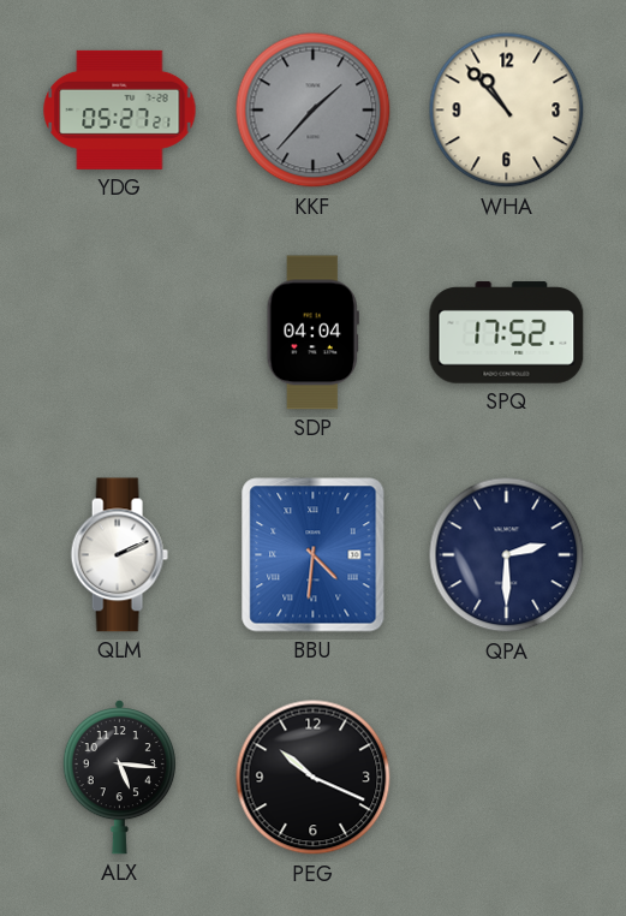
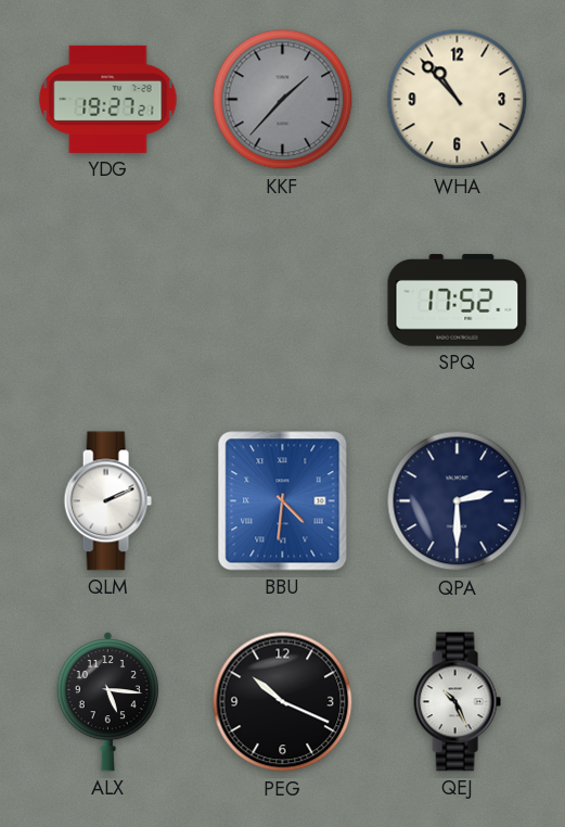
YDG: 05:27 -> 19:27 (108, 99)
SDP: 04:04 -> none (312, 333)
QEJ: none -> 10:26 (457, 702)
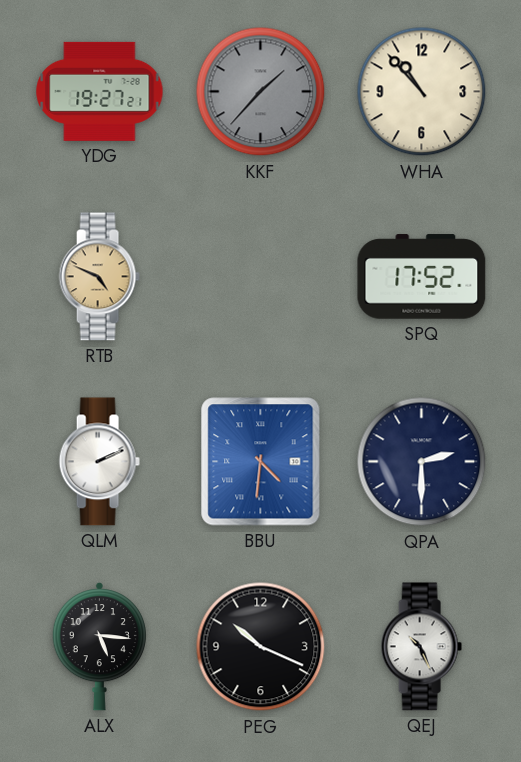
RTB: none -> 4:49 (99, 277)
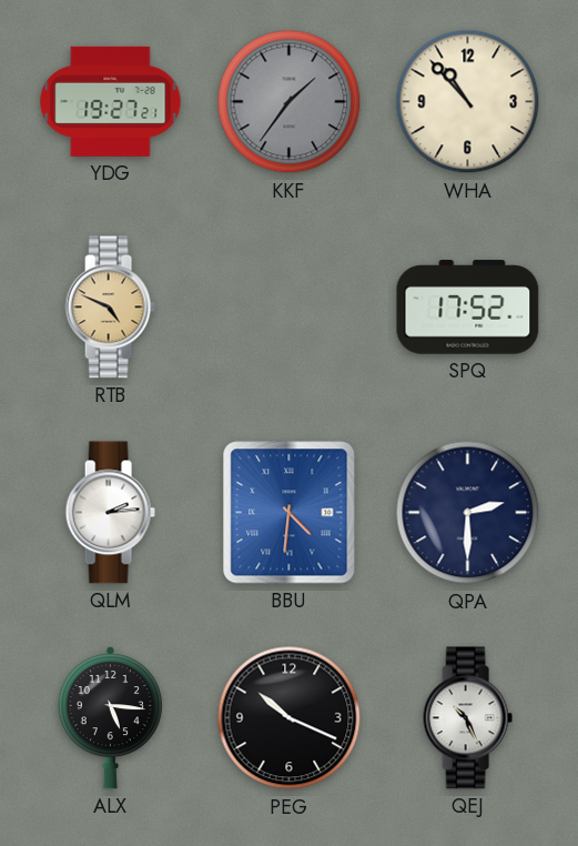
KKF: 1:37 -> 1:36 (290, 102)
QLM: 2:11 -> 2:14 (110, 513)
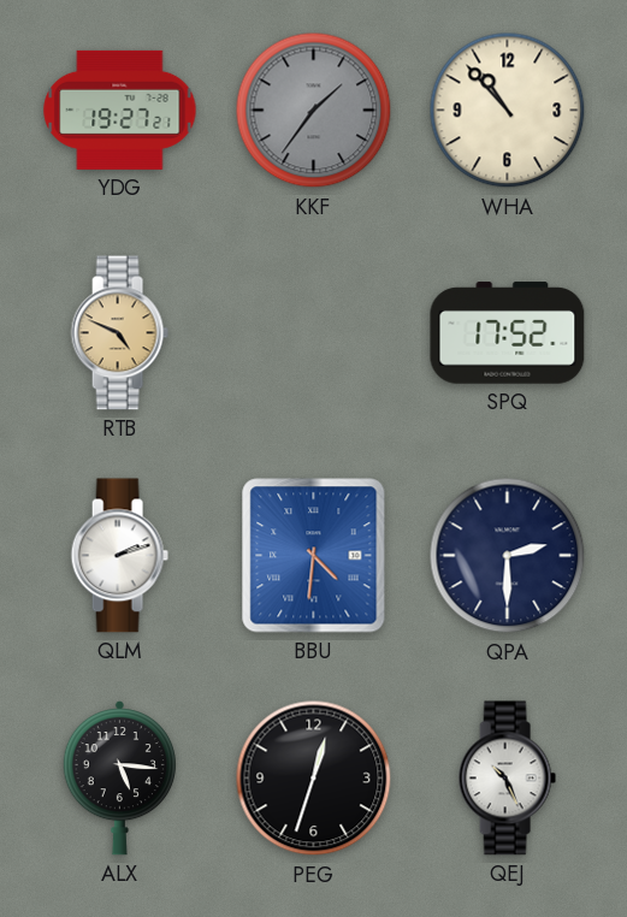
QLM: 2:14 -> 2:12 (119, 556)
PEG: 10:19 -> 12:33 (314, 779)
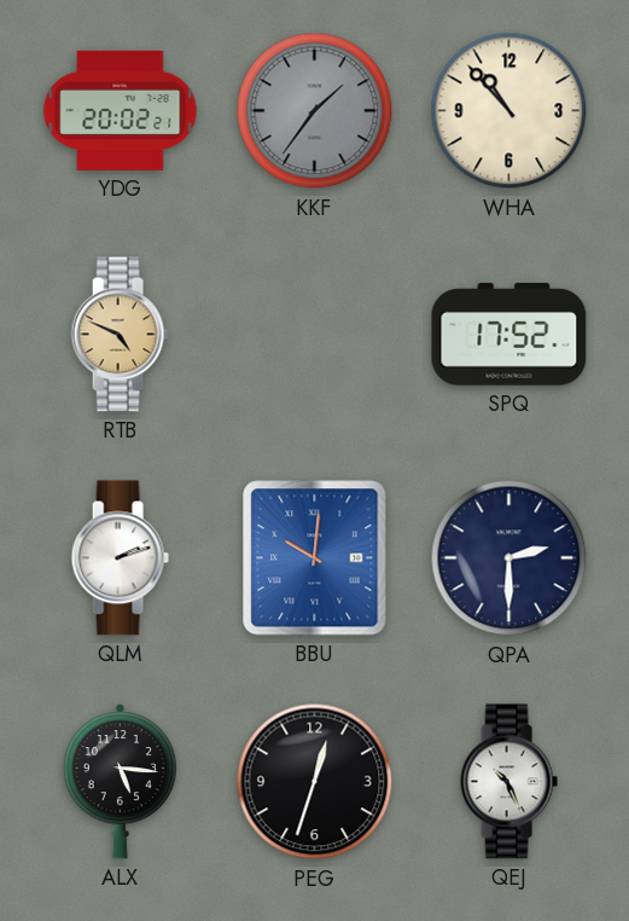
YDG: 19:27 -> 20:02 (121, 110)
BBU: 4:31 -> 10:01 (315, 558)
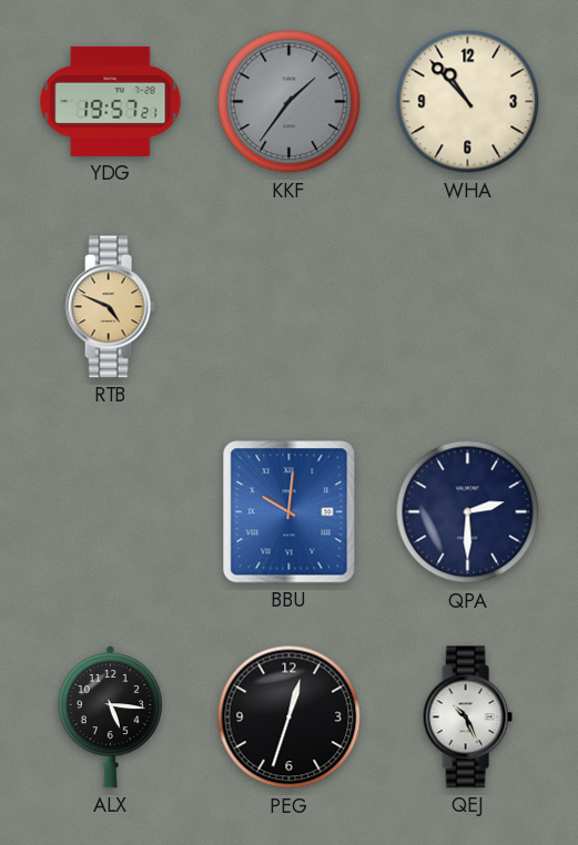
YDG: 20:02 -> 19:57 (111, 101)
SPQ: 17:52 -> none (509, 335)
QLM: 2:12 -> none (120, 558)
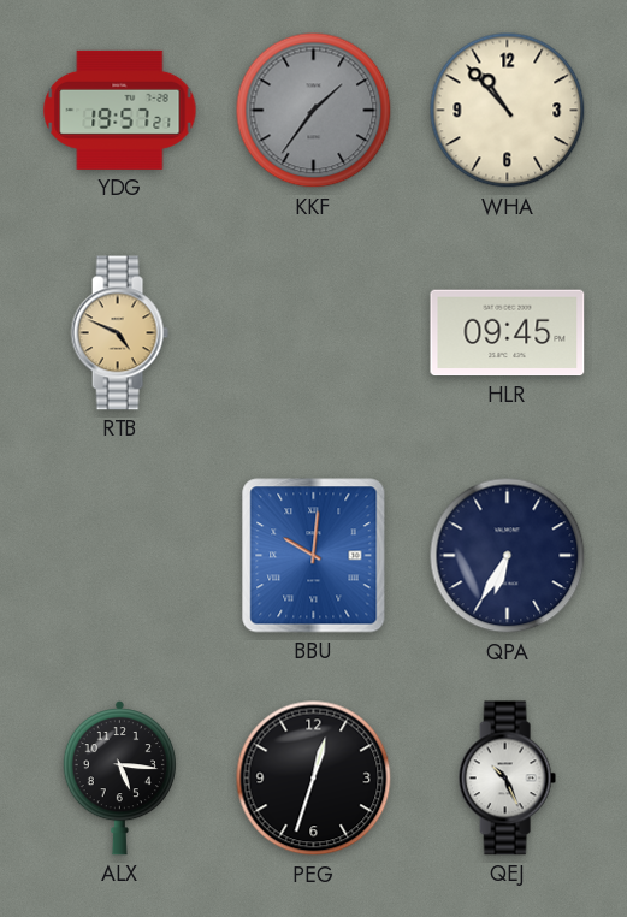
HLR: none -> 09:45 (508, 333)
QPA: 2:30 -> 6:35 (508, 556)
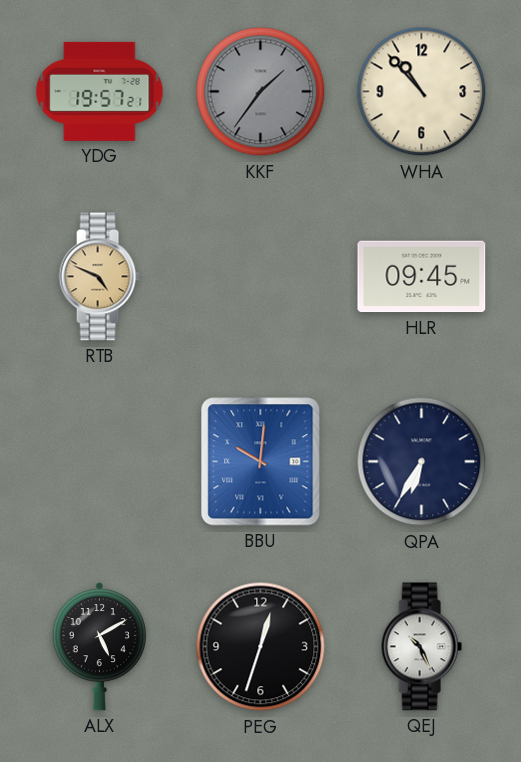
ALX: 5:16 -> 5:10 (99, 646)
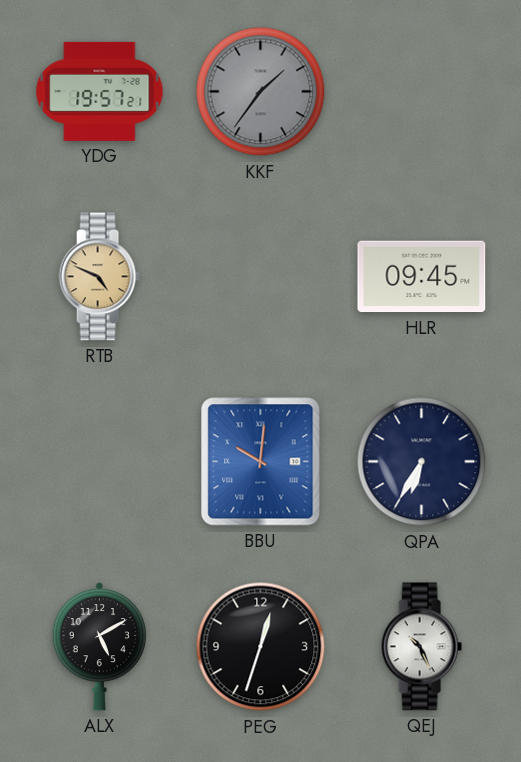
WHA: 10:53 -> none (422, 92)
